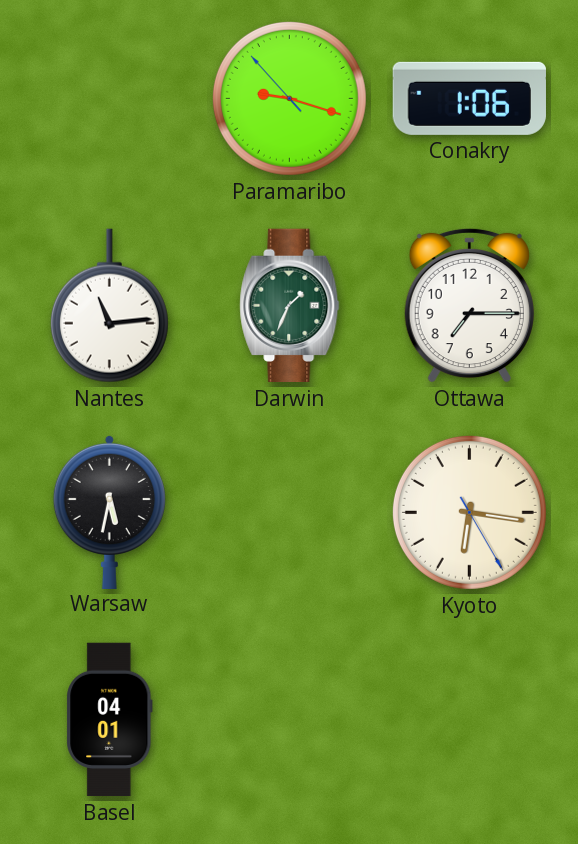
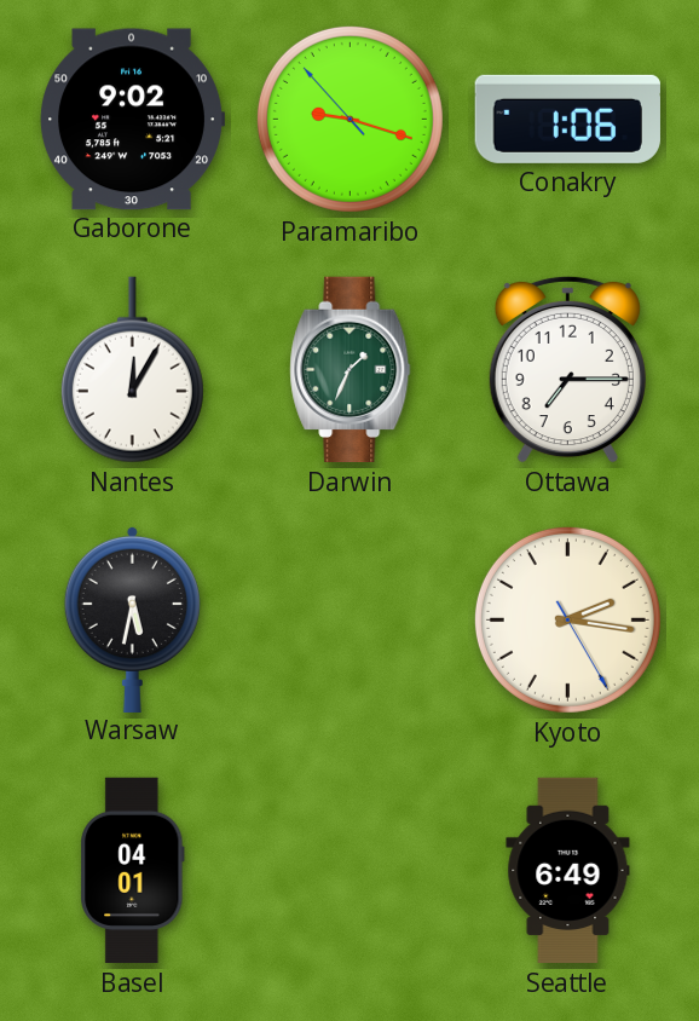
Gaborone: none -> 9:02 (132, 120)
Nantes: 11:14 -> 12:05 (132, 370)
Kyoto: 6:16 -> 2:16 (567, 619)
Seattle: none -> 6:49 (568, 871)
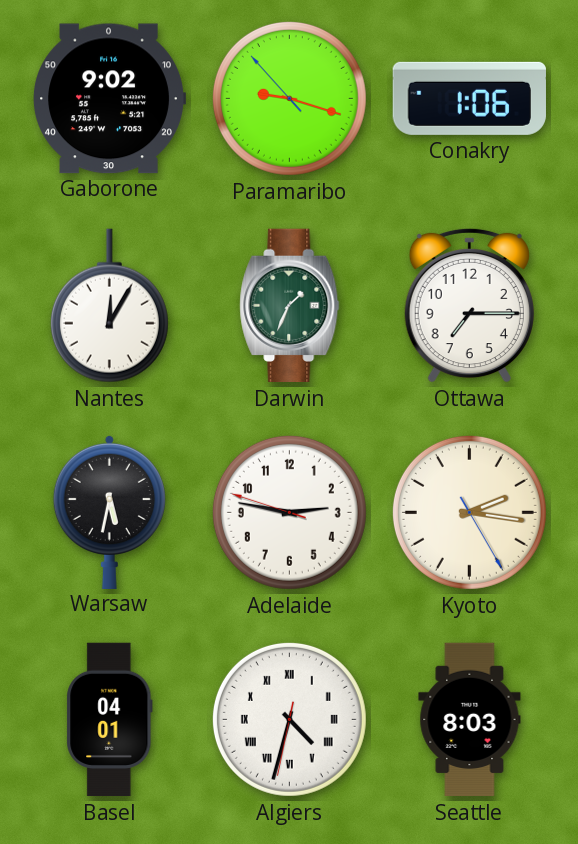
Adelaide: none -> 2:46 (289, 512)
Algiers: none -> 4:32 (289, 719)
Seattle: 6:49 -> 8:03 (470, 720)
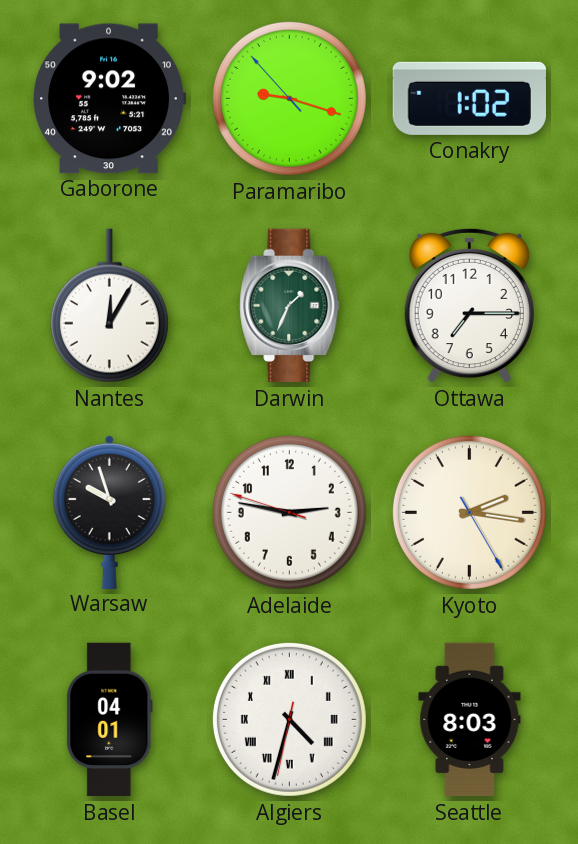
Conakry: 1:06 -> 1:02 (469, 98)
Warsaw: 5:32 -> 9:57 (109, 511)
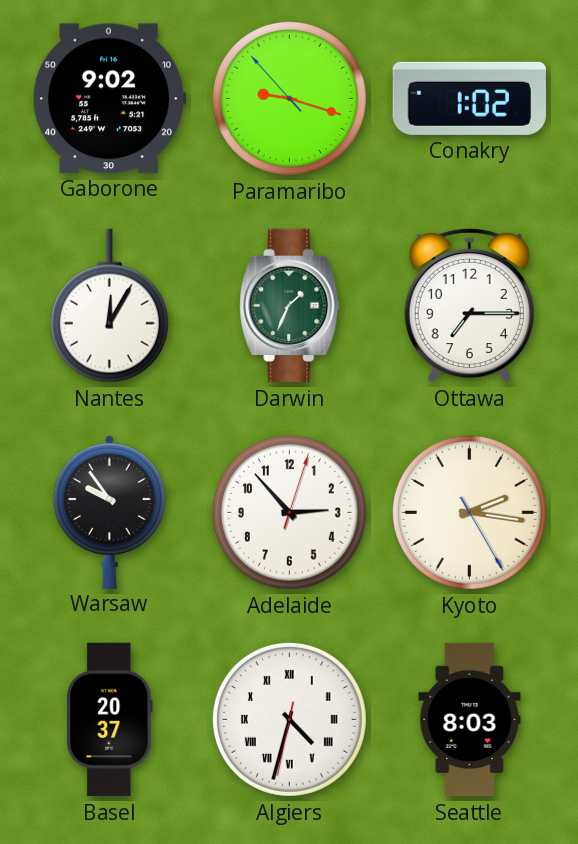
Warsaw: 9:57 -> 9:54 (109, 511)
Adelaide: 2:46 -> 2:53 (289, 512)
Basel: 04:01 -> 20:37 (110, 720)
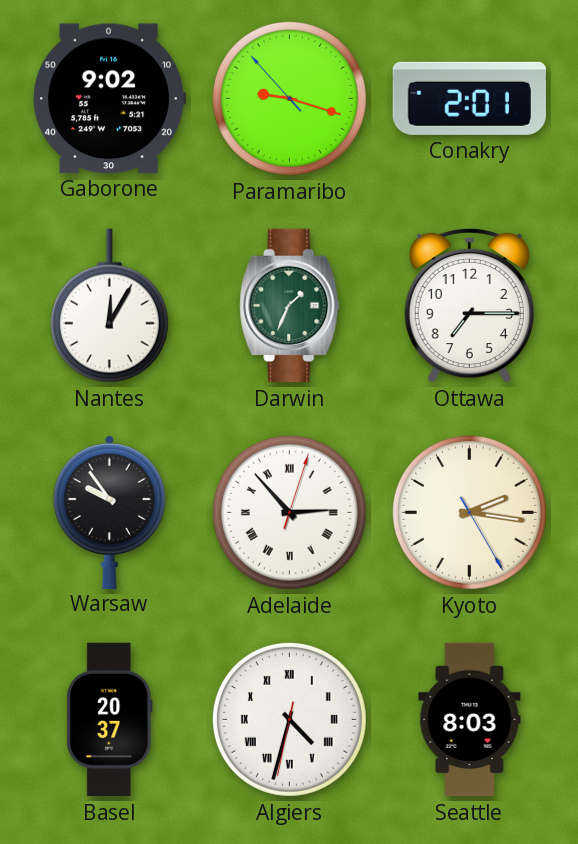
Conakry: 1:02 -> 2:01 (469, 98)
Adelaide numerals: Arabic -> Roman (289, 512)
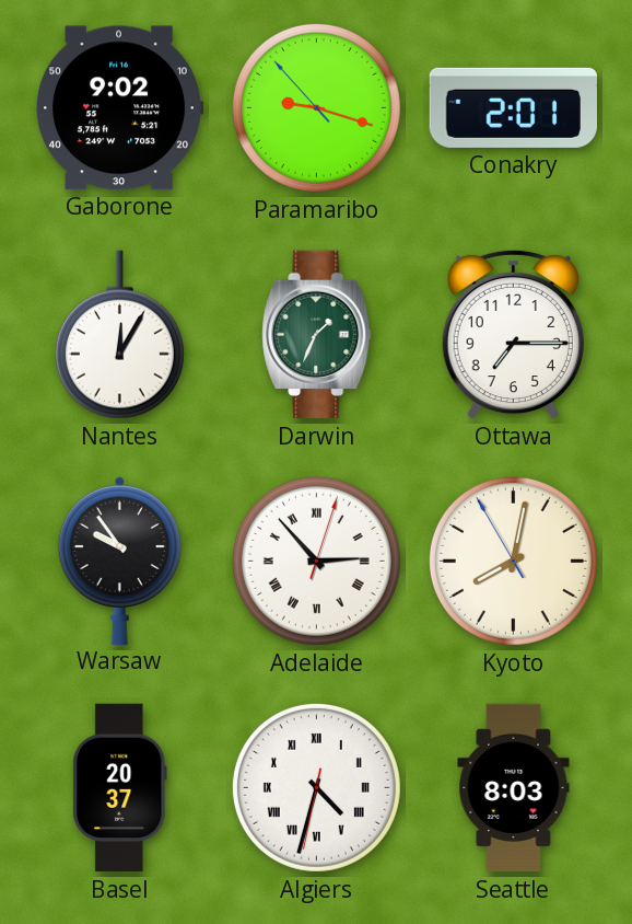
Kyoto: 2:16 -> 8:01 (513, 561)
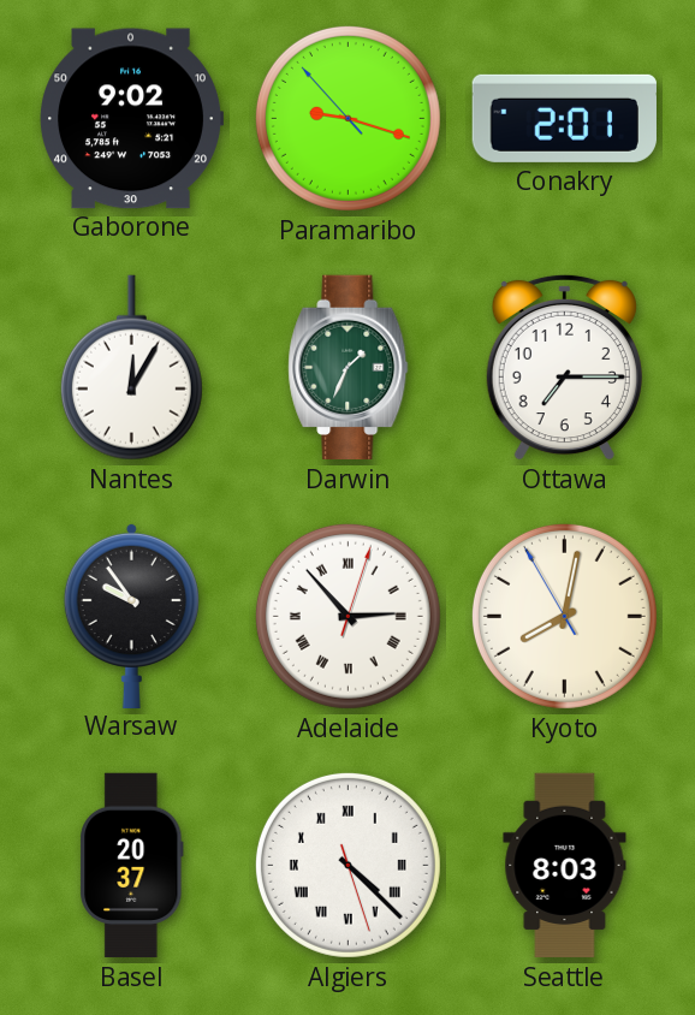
Algiers: 4:32 -> 4:22 (348, 865)
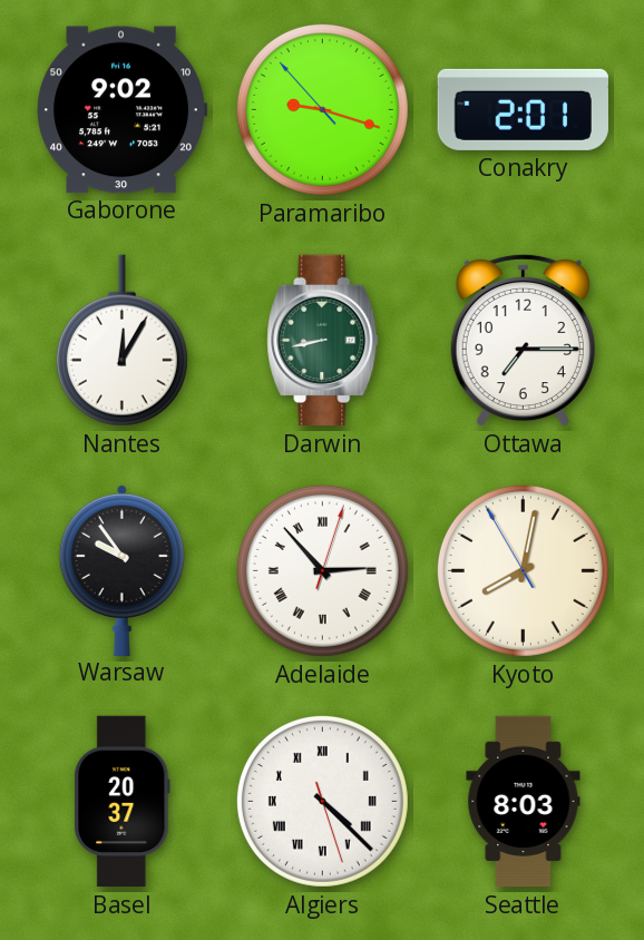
Darwin: 1:34 -> 8:43 (323, 341)
